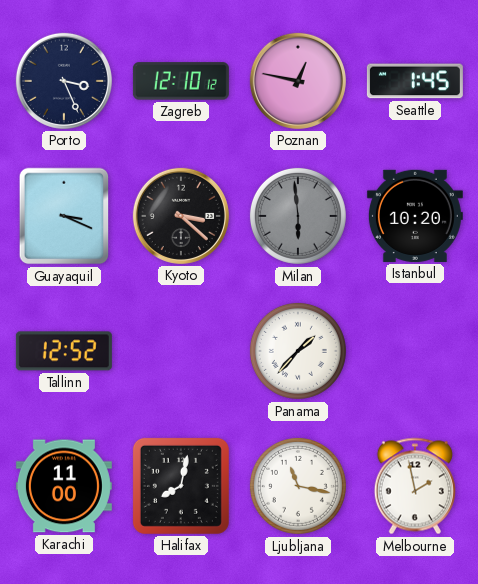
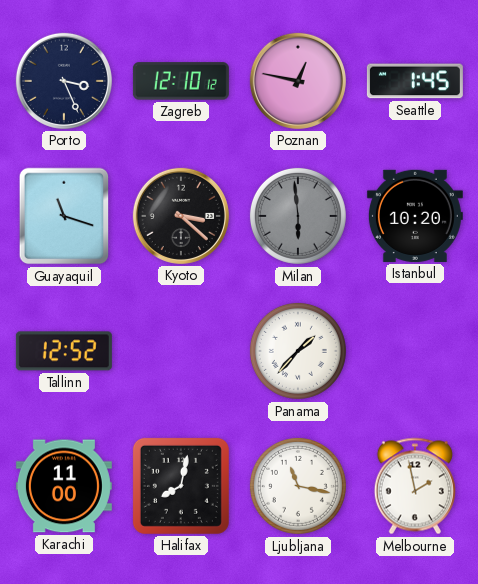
Guayaquil: 3:19 -> 11:18 (64, 216)
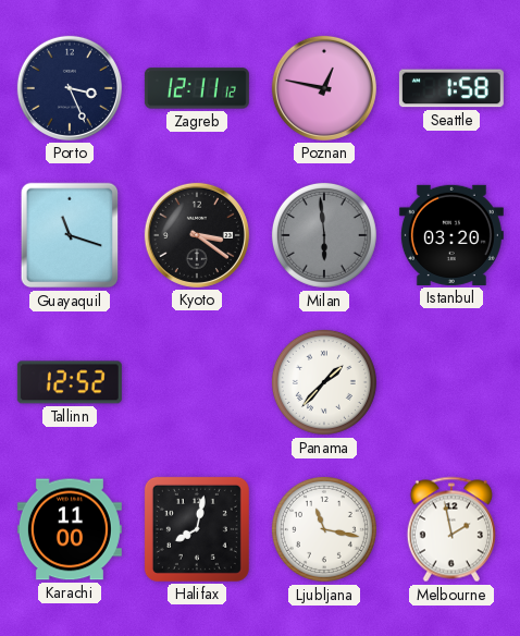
Zagreb: 12:10 -> 12:11 (197, 88)
Seattle: 1:45 -> 1:58 (451, 88)
Kyoto: 3:22 -> 3:21 (197, 235)
Istanbul: 10:20 -> 03:20 (451, 235)
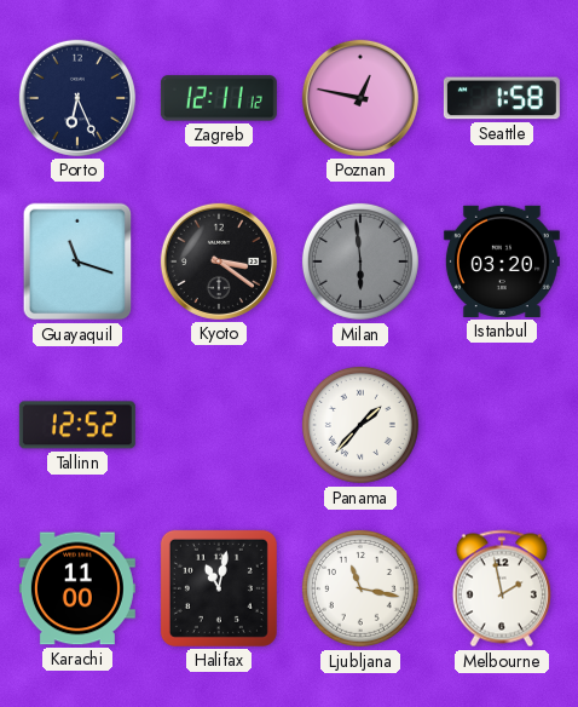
Porto: 3:26 -> 6:26 (77, 98)
Halifax: 8:02 -> 11:02 (219, 588)
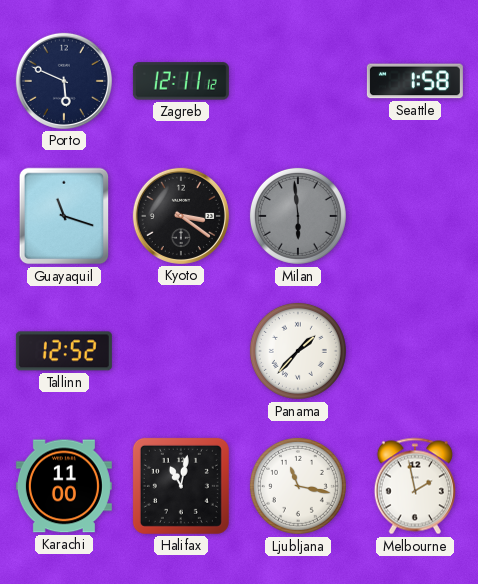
Porto: 6:26 -> 5:49 (64, 81)
Poznan: 12:47 -> none (360, 98)
Istanbul: 03:20 -> none (502, 261)
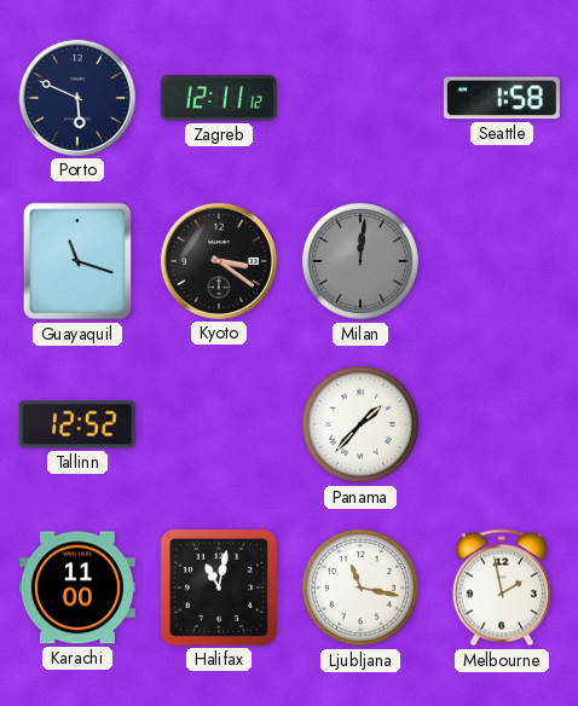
Milan: 5:59 -> 12:01 (360, 261)
